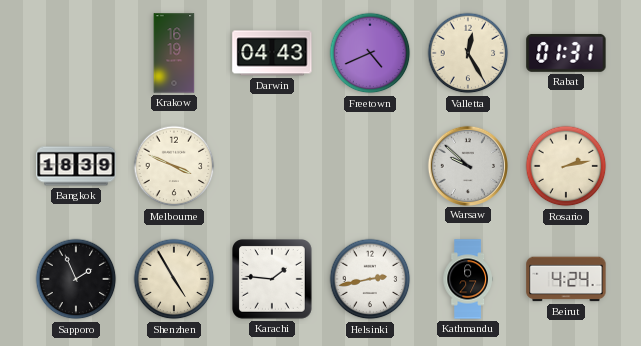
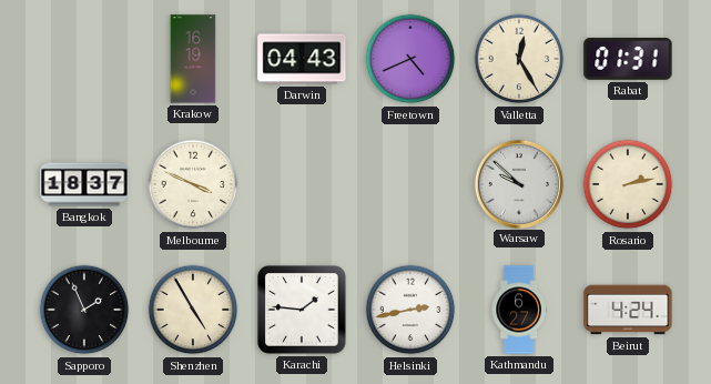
Bangkok: 18:39 -> 18:37 (84, 184)
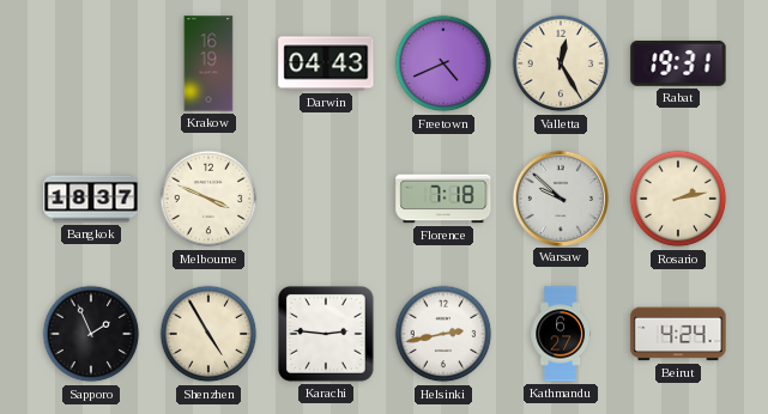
Rabat: 01:31 -> 19:31 (678, 63)
Florence: none -> 7:18 (443, 199)
Karachi: 1:46 -> 2:46 (327, 335)
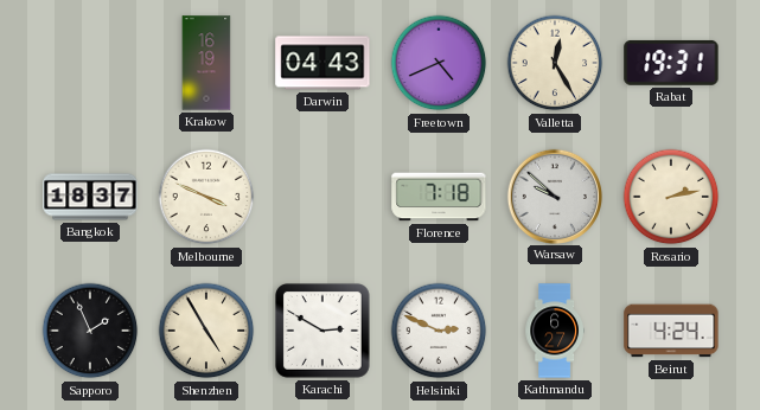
Karachi: 2:46 -> 2:50 (324, 332)
Helsinki: 2:43 -> 2:49 (439, 331)
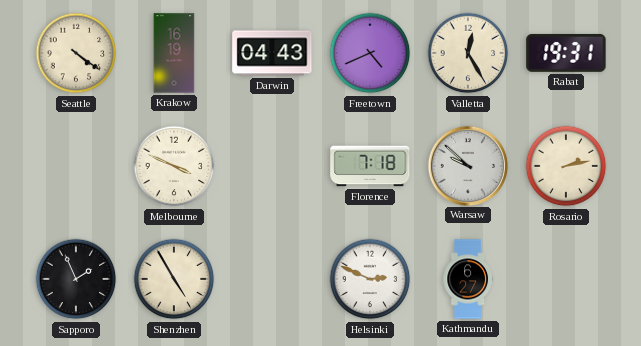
Seattle: none -> 4:21 (76, 53)
Bangkok: 18:37 -> none (90, 197)
Karachi: 2:50 -> none (324, 332)
Beirut: 4:24 -> none (671, 331)
